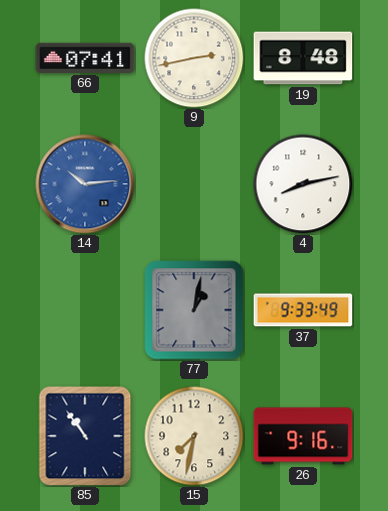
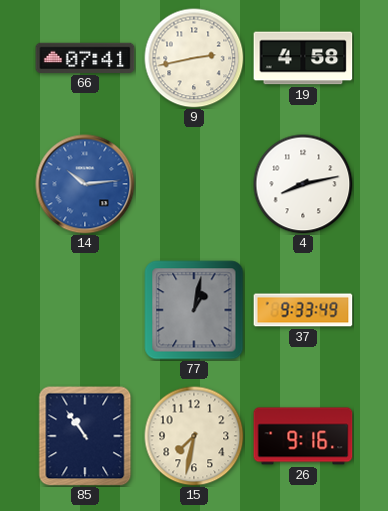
19: 8:48 -> 4:58 (303, 58)
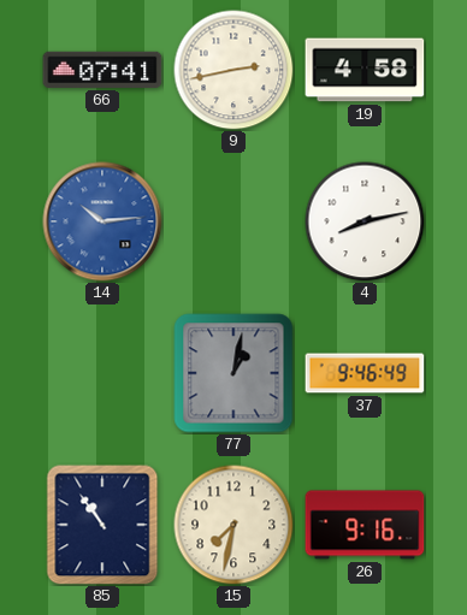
37: 9:33 -> 9:46 (365, 373)
